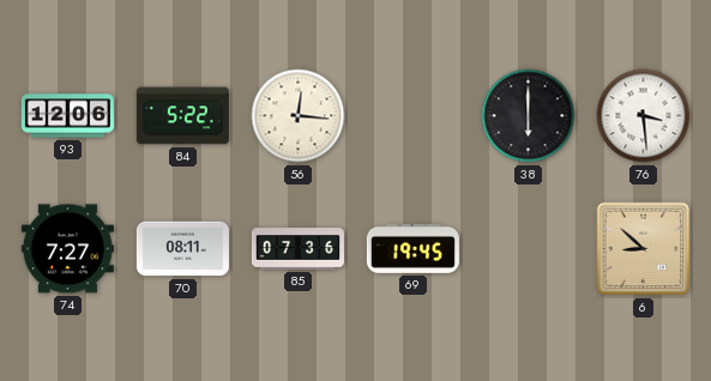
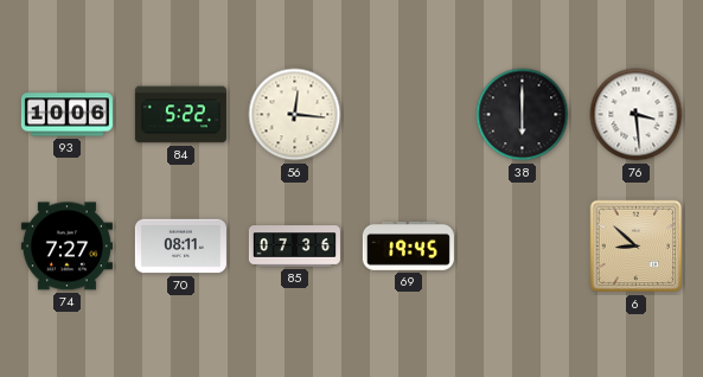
93: 12:06 -> 10:06 (66, 115)
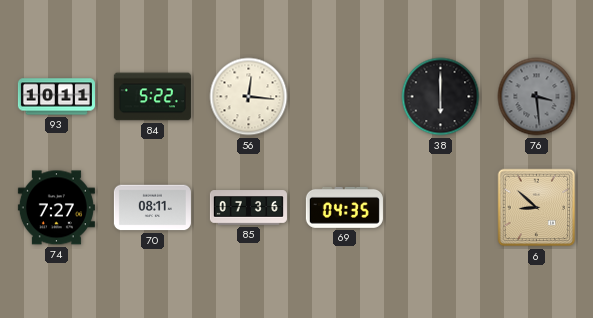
93: 10:06 -> 10:11 (56, 97)
76 dial: white -> grey (537, 97)
69: 19:45 -> 04:35 (344, 207)
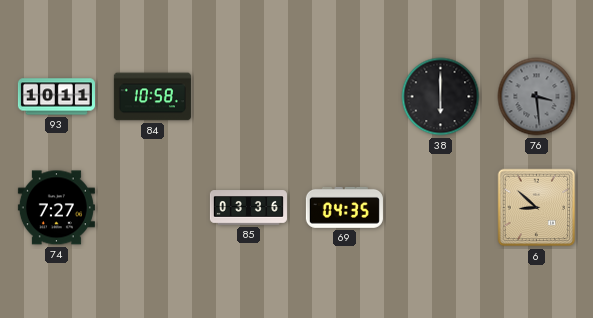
84: 5:22 -> 10:58 (152, 97)
56: 12:16 -> none (249, 97)
70: 08:11 -> none (152, 208)
85: 07:36 -> 03:36 (248, 208)
